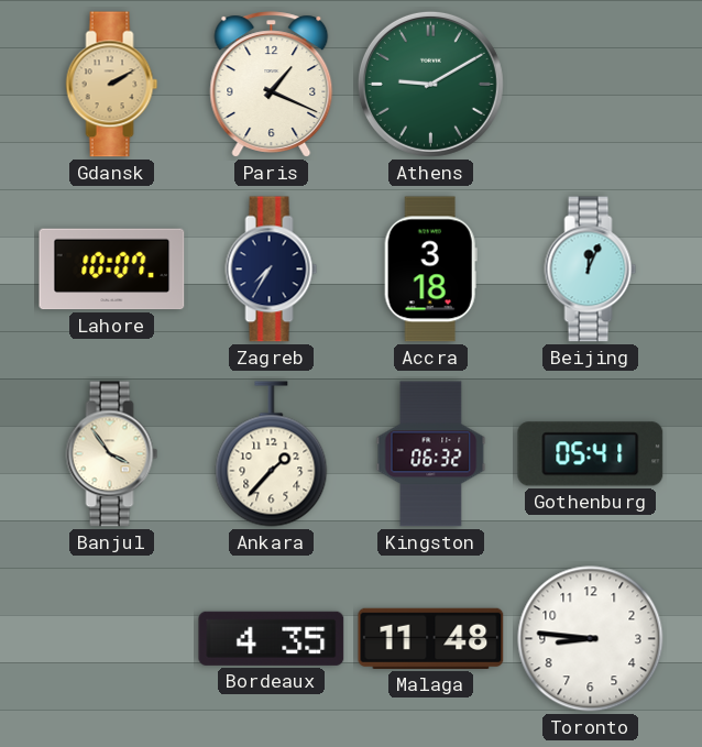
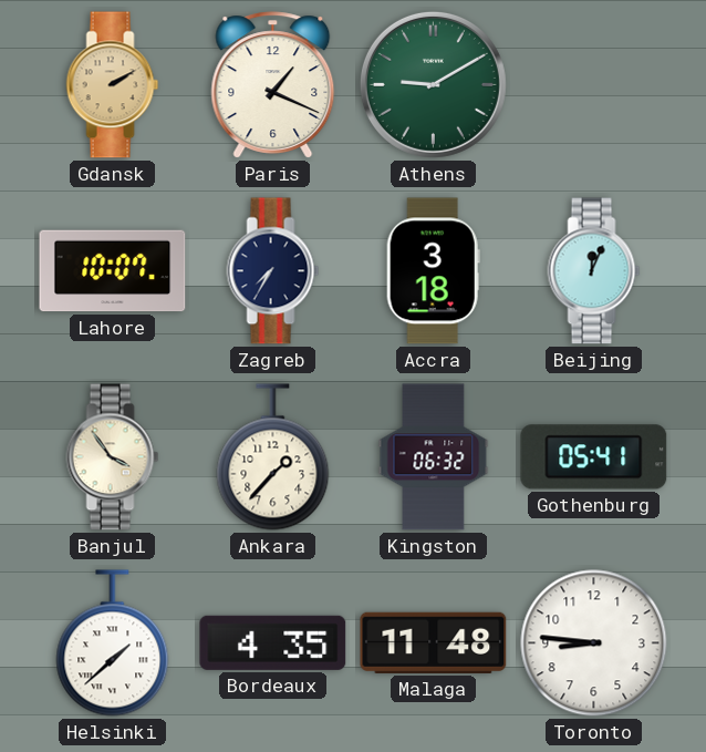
Helsinki: none -> 1:38 (113, 643)
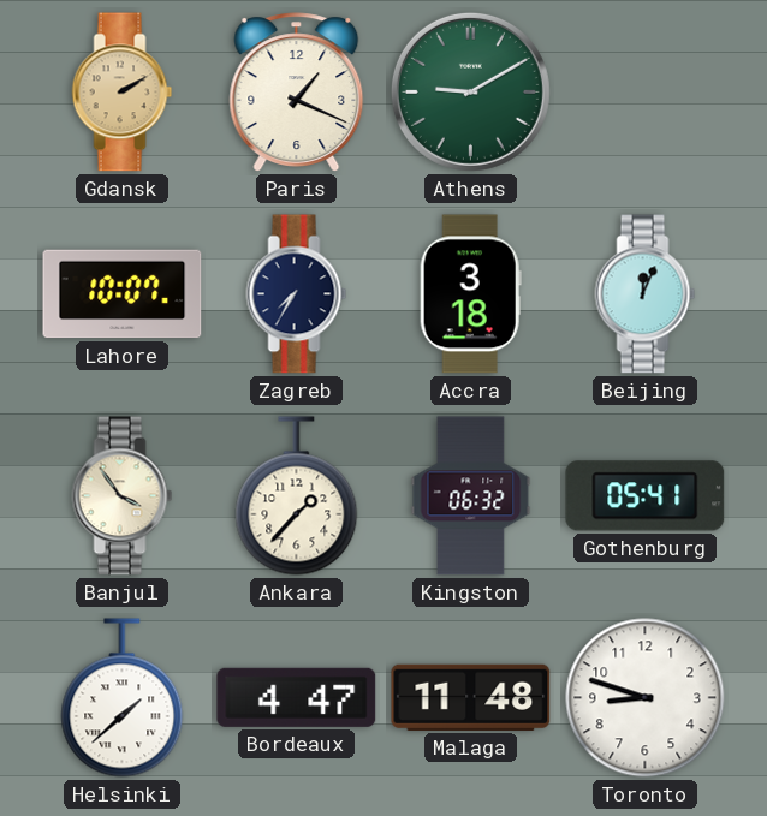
Bordeaux: 4:35 -> 4:47 (297, 697)
Toronto: 8:46 -> 8:48 (646, 698)
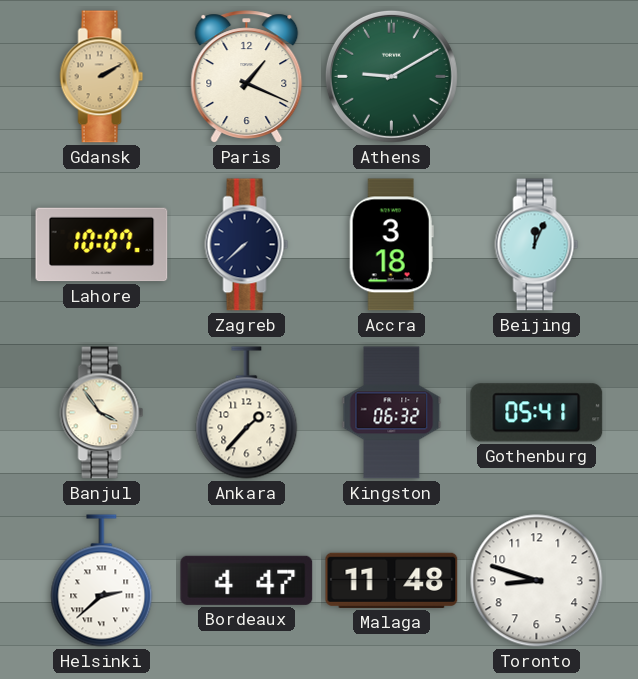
Zagreb: 7:35 -> 7:38 (247, 245)
Helsinki: 1:38 -> 2:38 (102, 581)
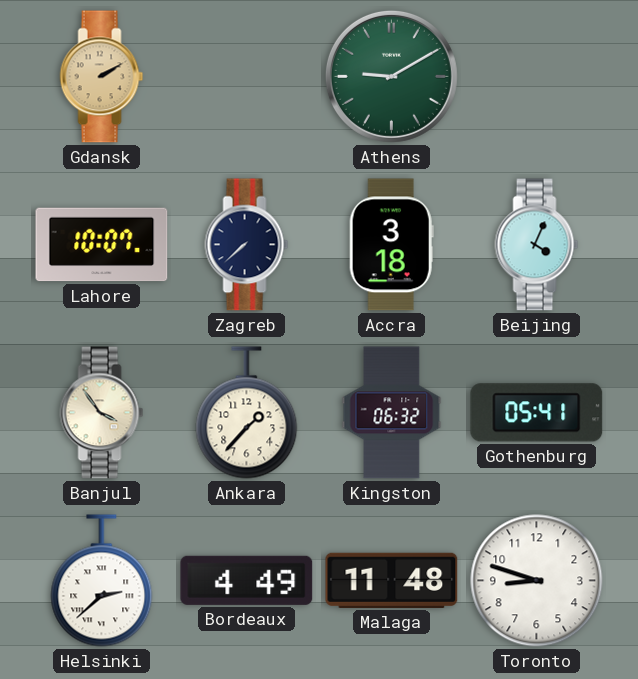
Paris: 1:19 -> none (247, 77)
Beijing: 12:04 -> 4:04 (537, 245)
Bordeaux: 4:47 -> 4:49 (247, 580)
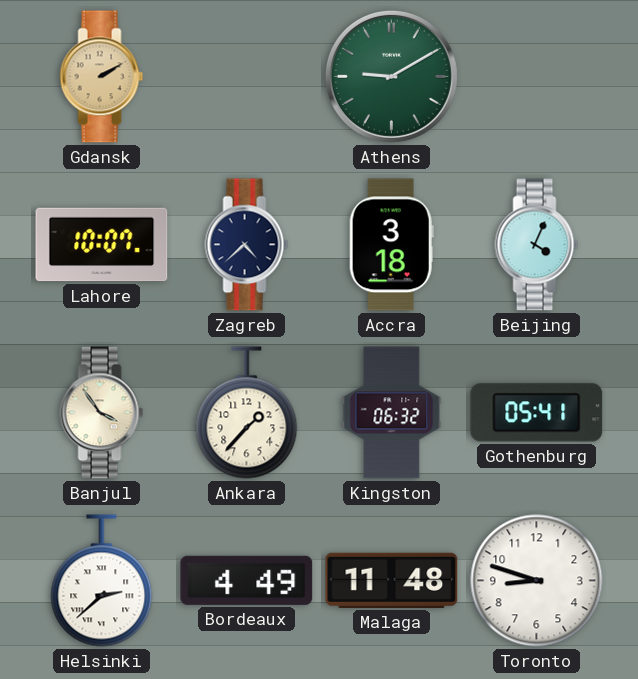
Zagreb: 7:38 -> 4:38 (247, 245)
